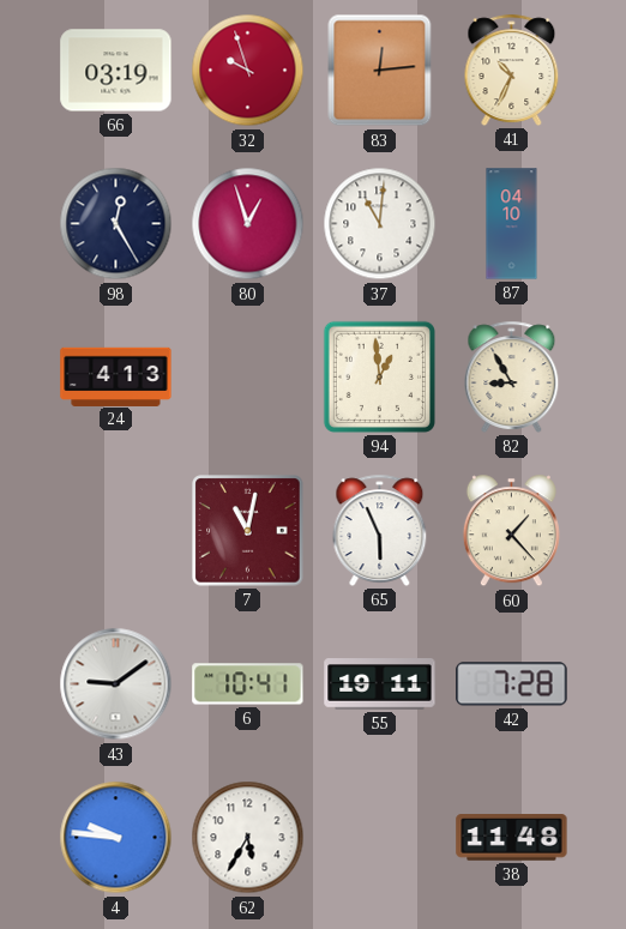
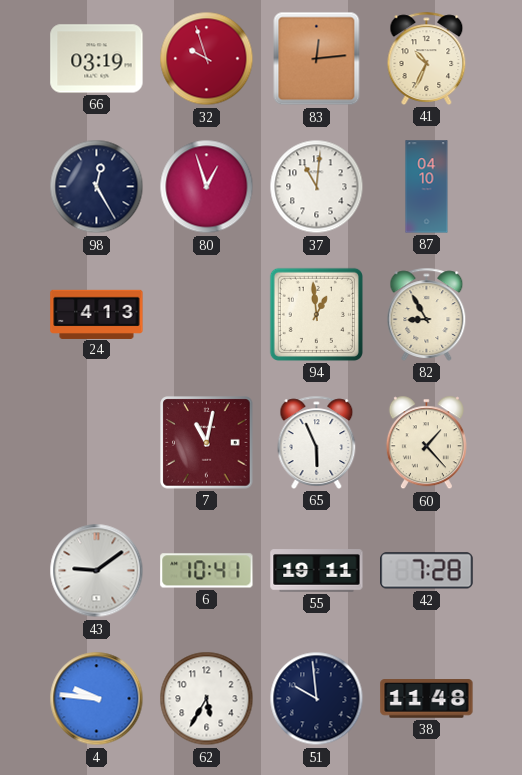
51: none -> 9:59 (317, 699)
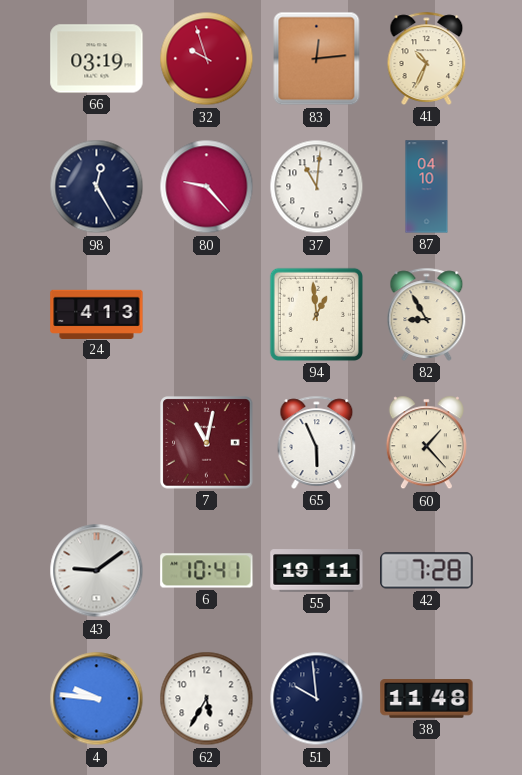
80: 12:57 -> 9:23 (207, 187)
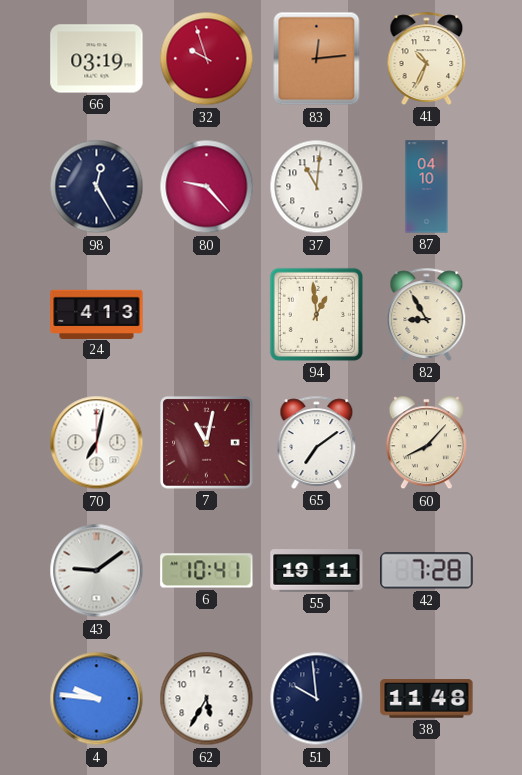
70: none -> 7:02 (97, 443)
65: 5:56 -> 7:09 (317, 442)
60: 1:23 -> 8:07 (426, 443)
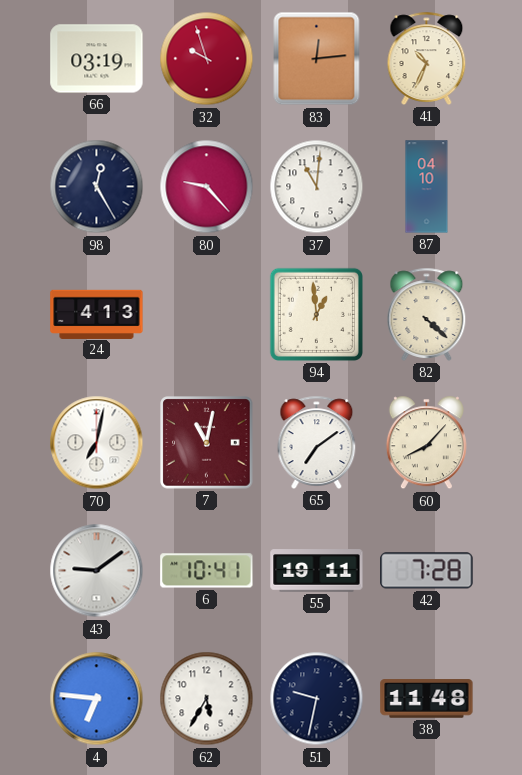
82: 8:55 -> 4:22 (427, 314)
4: 9:46 -> 6:46 (97, 699)
51: 9:59 -> 9:32 (317, 699)
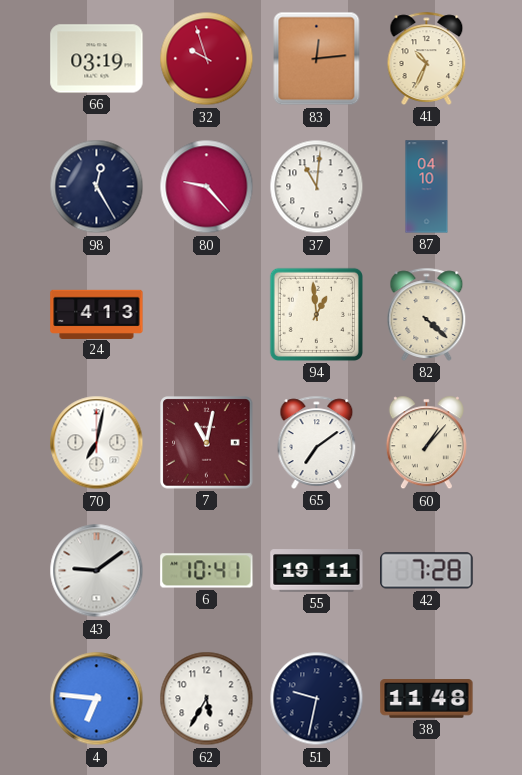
60: 8:07 -> 1:07 (426, 443)
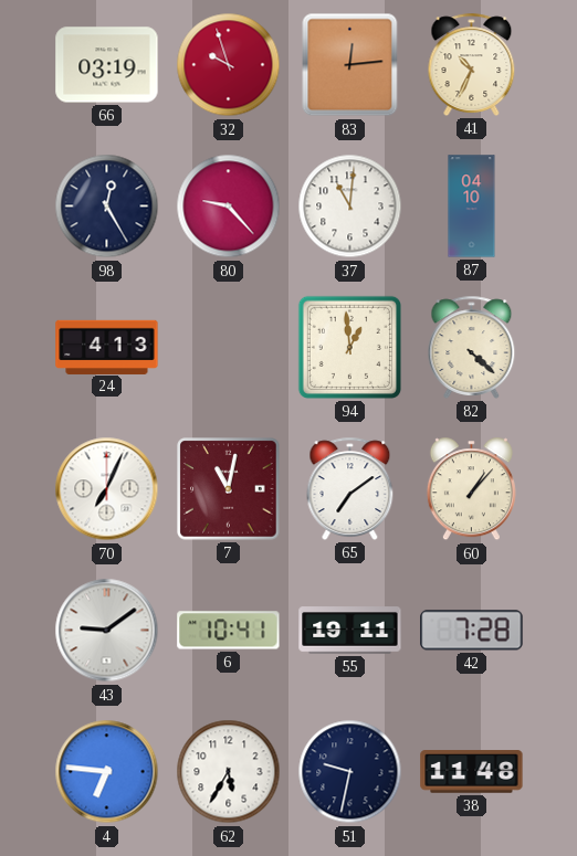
70: 7:02 -> 7:04 (107, 489)
